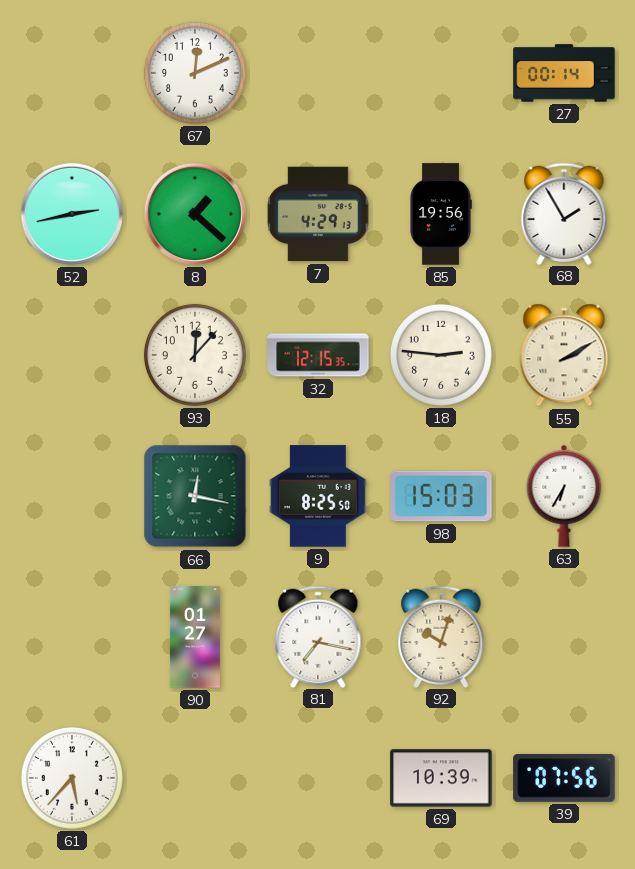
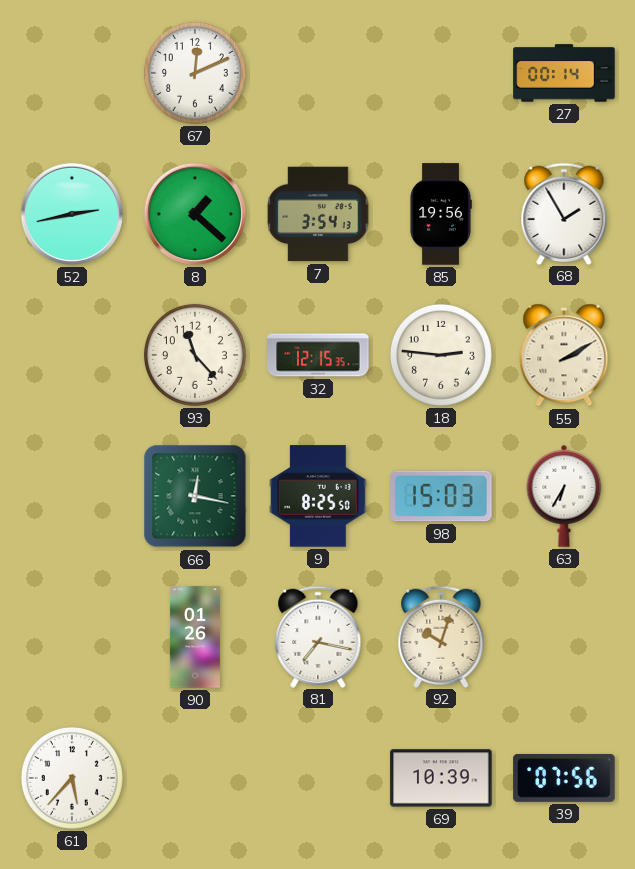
7: 4:29 -> 3:54 (318, 214)
93: 12:07 -> 11:23 (195, 355)
90: 01:27 -> 01:26 (195, 637)
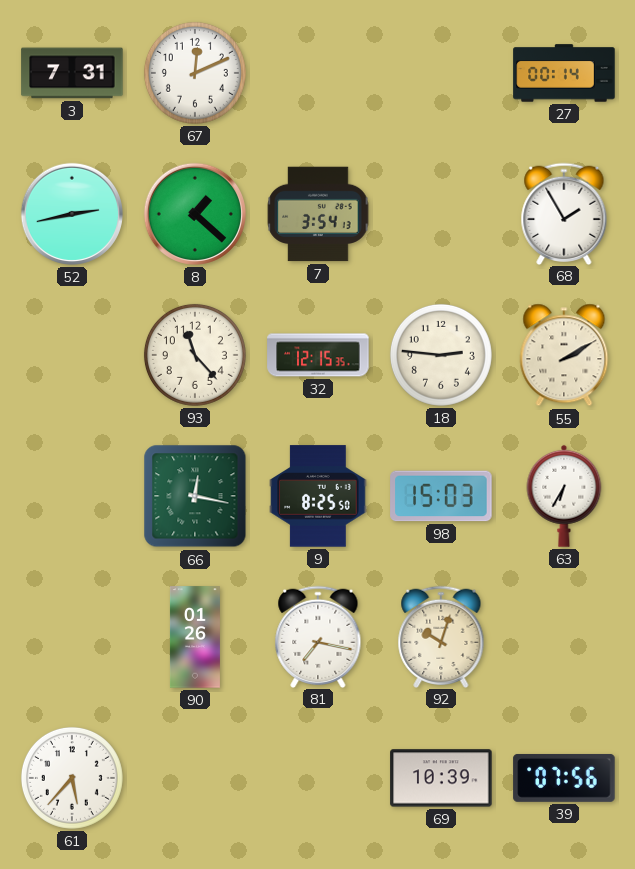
3: none -> 7:31 (72, 73)
85: 19:56 -> none (441, 214)
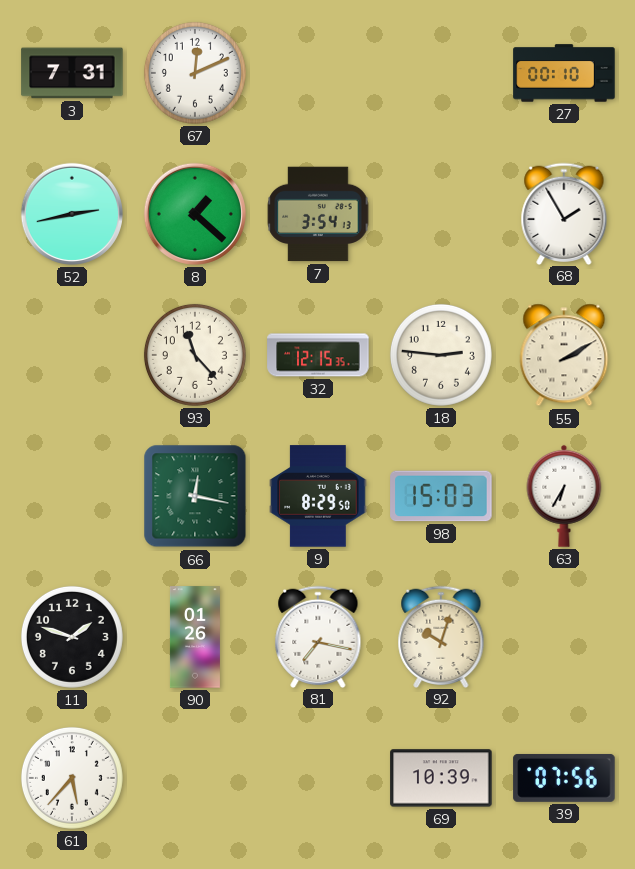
27: 00:14 -> 00:10 (564, 73)
9: 8:25 -> 8:29 (318, 496)
11: none -> 1:48 (72, 637)
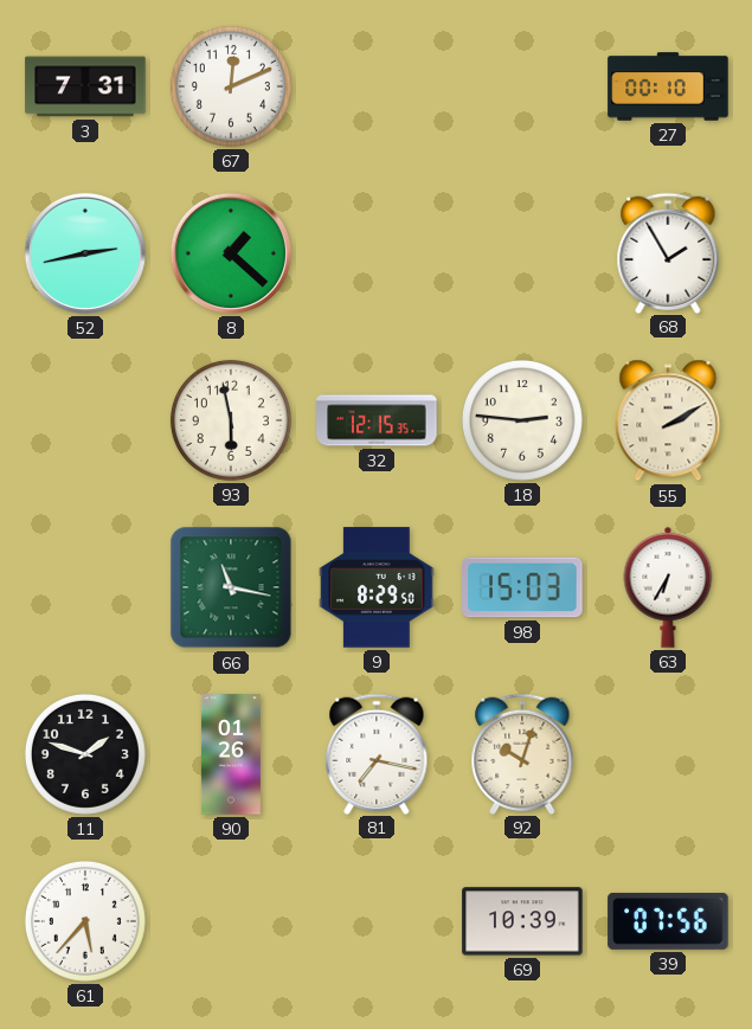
7: 3:54 -> none (318, 214)
93: 11:23 -> 5:58 (231, 420)
66: 12:17 -> 11:17 (231, 587)
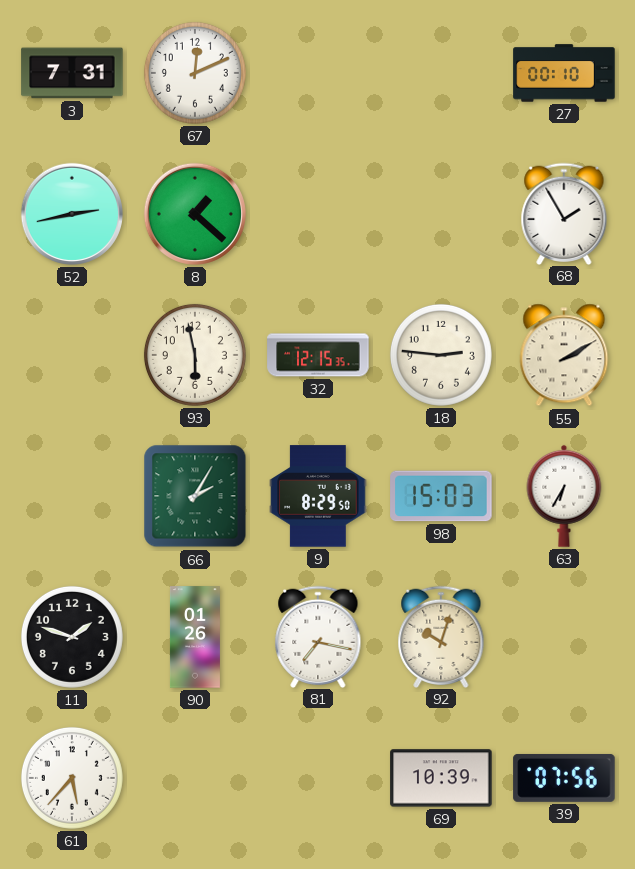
66: 11:17 -> 2:05 (195, 496)
